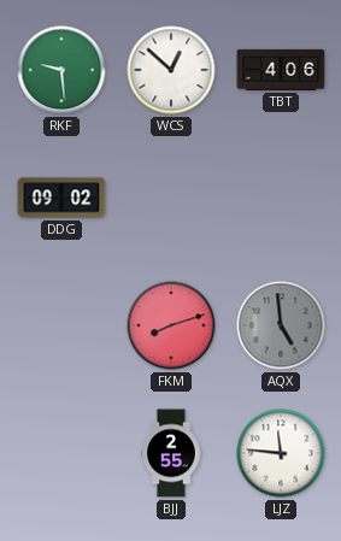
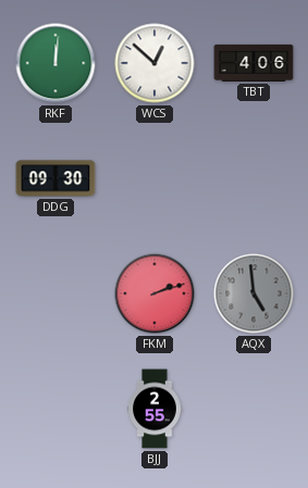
RKF: 9:29 -> 12:01 (56, 63)
DDG: 09:02 -> 09:30 (56, 178)
FKM: 8:12 -> 2:12 (155, 293)
LJZ: 11:46 -> none (281, 453)
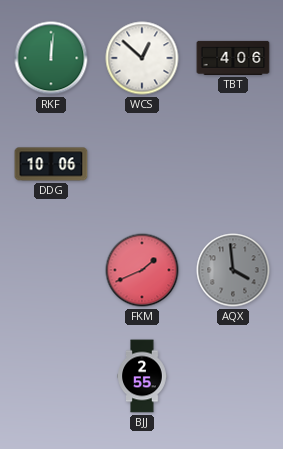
DDG: 09:30 -> 10:06 (51, 164)
FKM: 2:12 -> 1:41 (142, 270)
AQX: 4:59 -> 3:59 (233, 270)
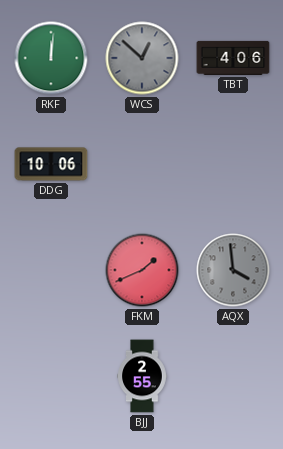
WCS dial: white -> grey (142, 58)
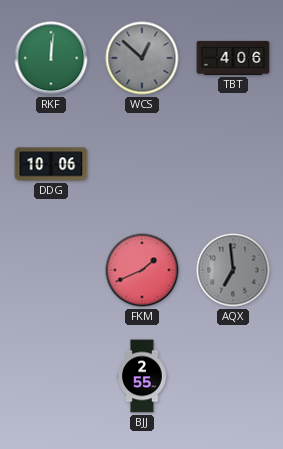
AQX: 3:59 -> 6:59 (233, 270)
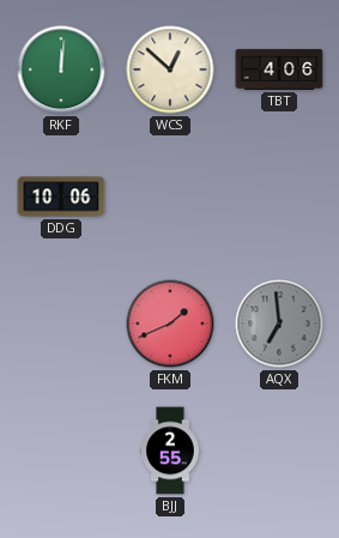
WCS dial: grey -> cream (170, 69)
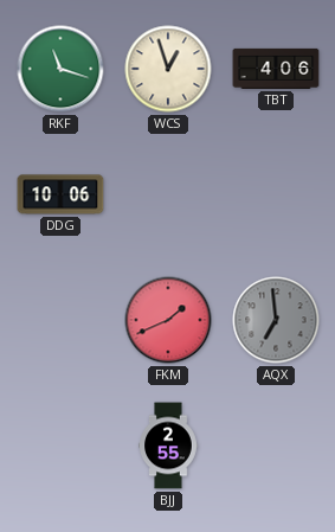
RKF: 12:01 -> 11:18 (60, 69)
WCS: 12:52 -> 12:57 (168, 69)
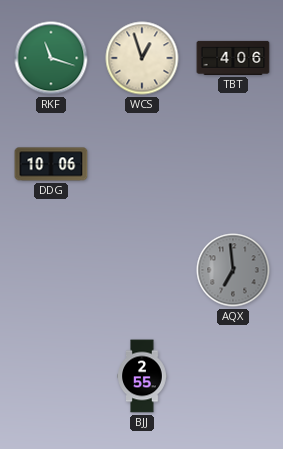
FKM: 1:41 -> none (168, 320)
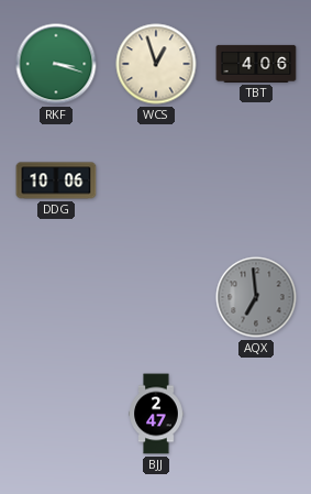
RKF: 11:18 -> 3:18 (56, 64)
BJJ: 2:55 -> 2:47 (156, 414)
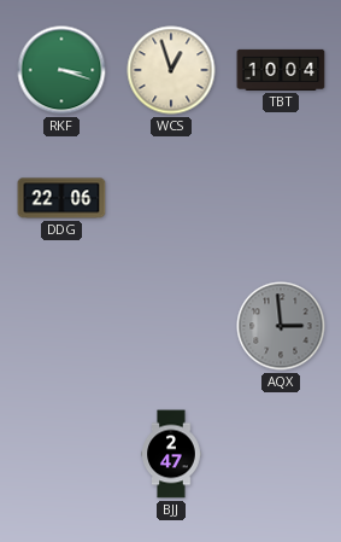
TBT: 4:06 -> 10:04 (281, 70)
DDG: 10:06 -> 22:06 (61, 198)
AQX: 6:59 -> 2:59 (281, 326)
